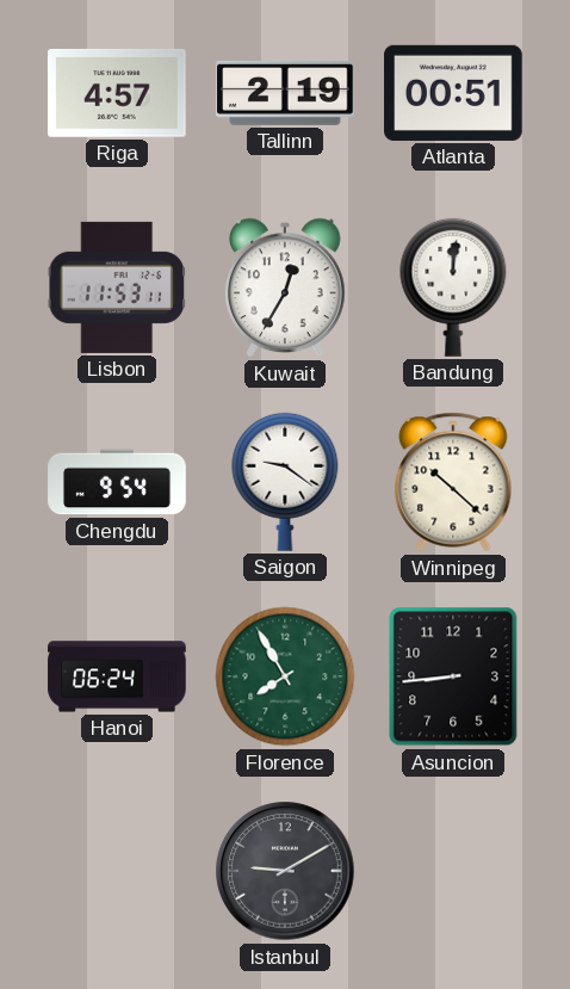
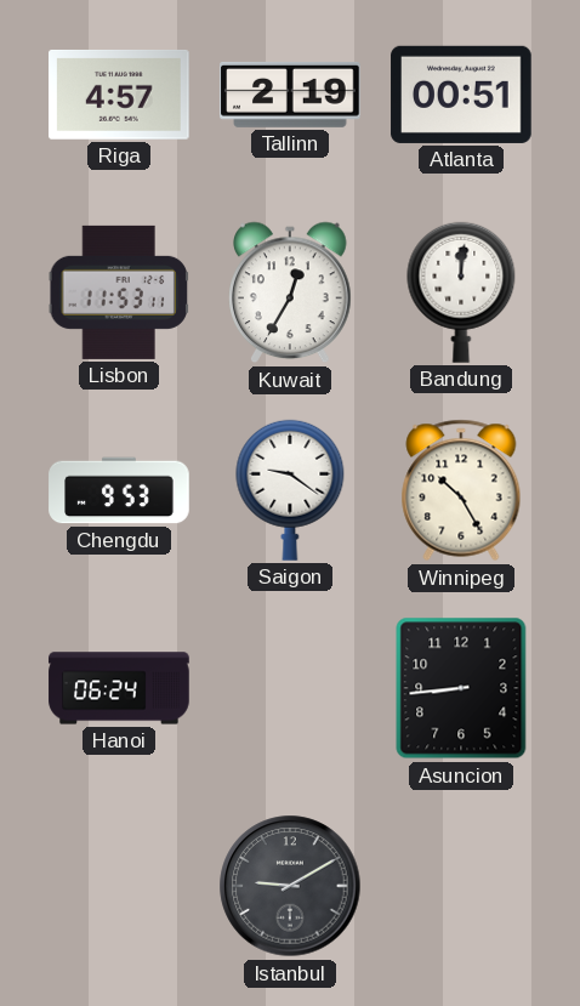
Chengdu: 9:54 -> 9:53 (119, 490)
Winnipeg: 10:22 -> 10:25 (461, 490)
Florence: 7:55 -> none (285, 676)
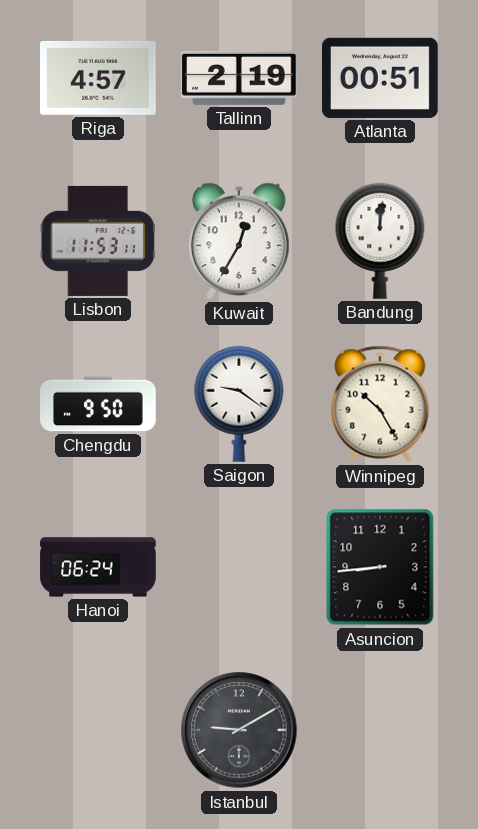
Chengdu: 9:53 -> 9:50 (98, 404)
